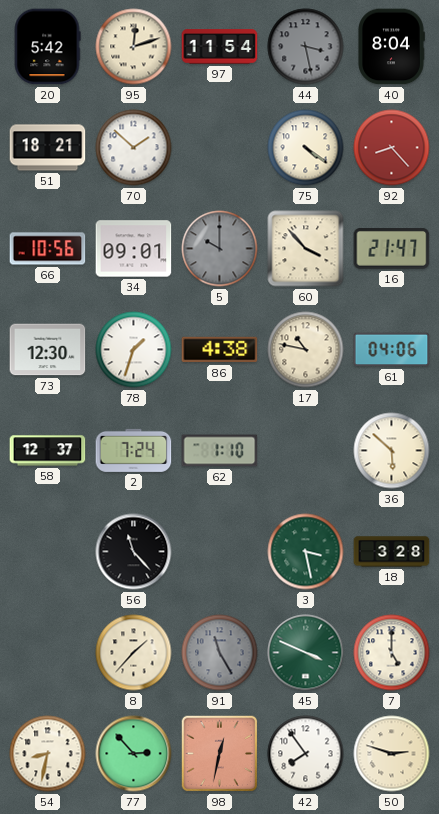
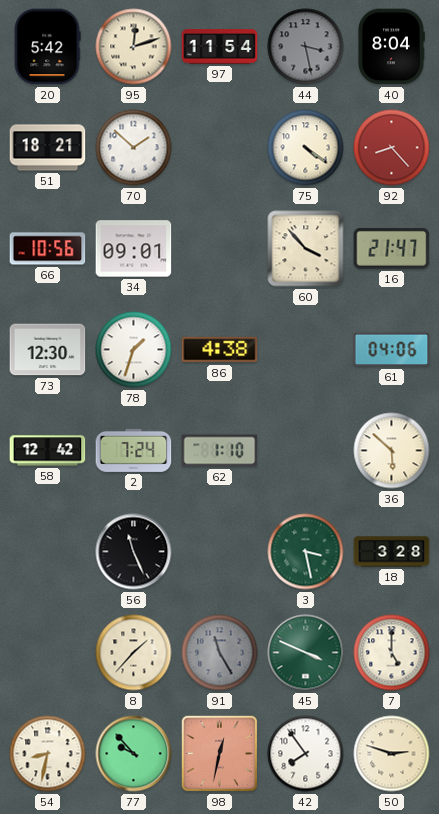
5: 10:00 -> none (220, 249)
17: 10:47 -> none (306, 350)
58: 12:37 -> 12:42 (48, 451)
56: 11:23 -> 11:26 (134, 552)
77: 2:53 -> 9:53 (134, 754)
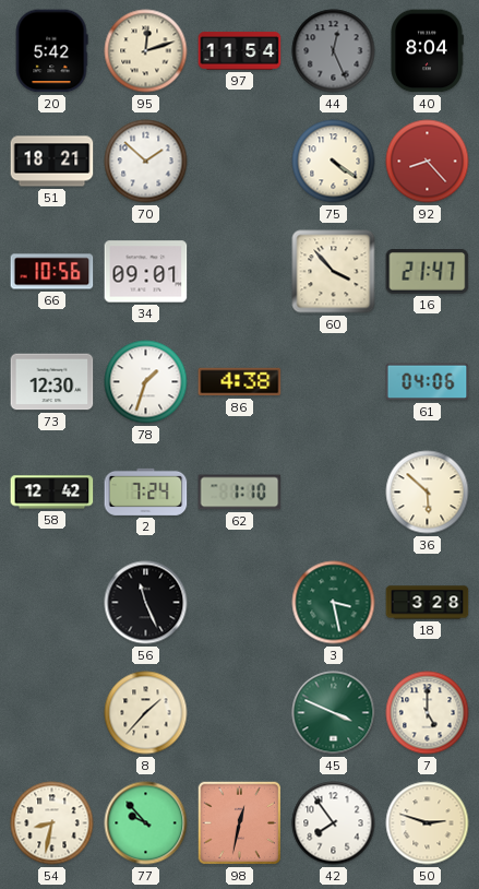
44: 3:28 -> 12:26 (334, 51)
91: 11:25 -> none (220, 653)
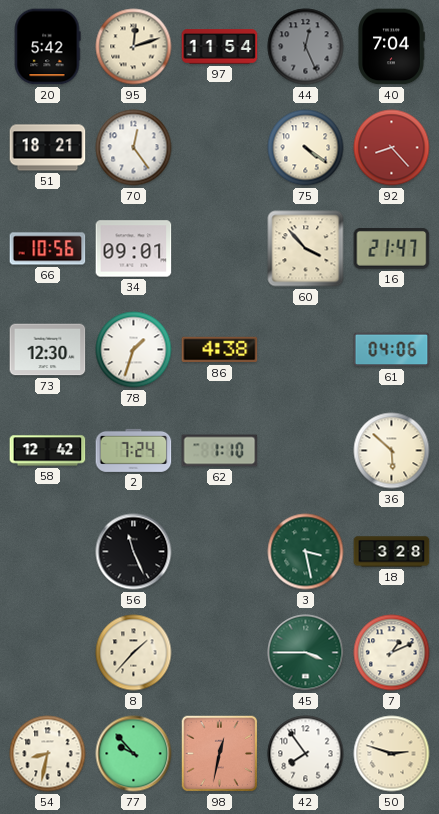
40: 8:04 -> 7:04 (391, 47)
70: 1:52 -> 12:24 (134, 148)
45: 3:49 -> 3:45 (306, 653)
7: 5:00 -> 1:11 (392, 653)
